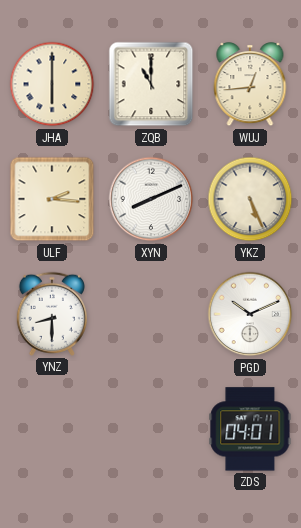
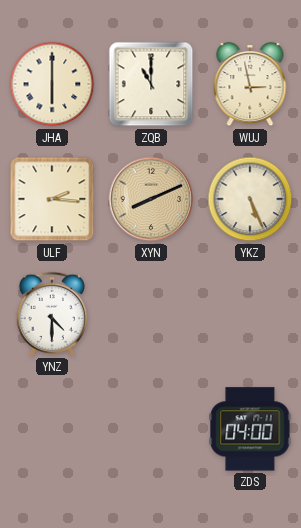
WUJ: 12:44 -> 2:58 (250, 85)
XYN dial: white -> champagne (151, 199)
YNZ: 8:30 -> 4:30 (52, 314)
PGD: 10:11 -> none (250, 314)
ZDS: 04:01 -> 04:00 (250, 429)
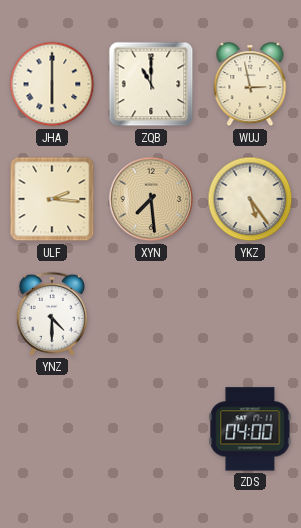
XYN: 8:11 -> 7:29 (151, 199)
YKZ: 5:26 -> 5:24 (250, 199)
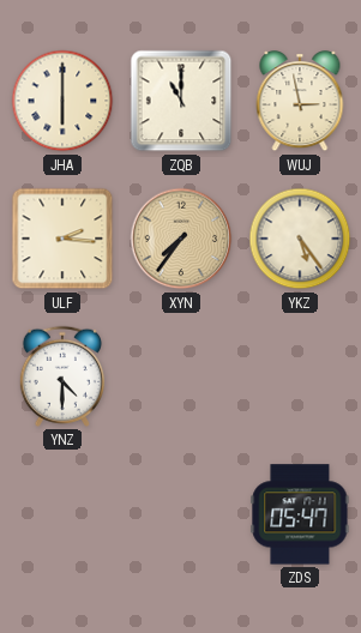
XYN: 7:29 -> 7:36 (181, 239)
ZDS: 04:00 -> 05:47 (300, 514)
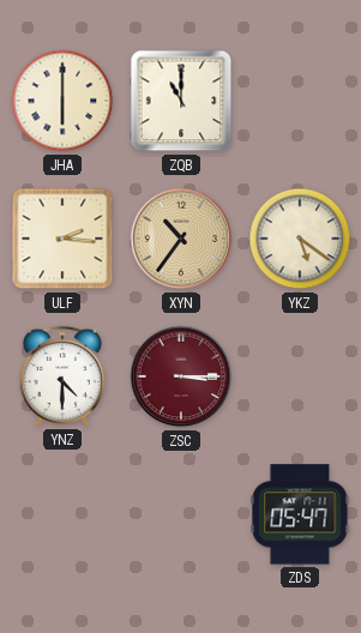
WUJ: 2:58 -> none (300, 102)
XYN: 7:36 -> 10:36 (181, 239)
YKZ: 5:24 -> 5:21 (300, 239)
ZSC: none -> 3:15 (181, 376)
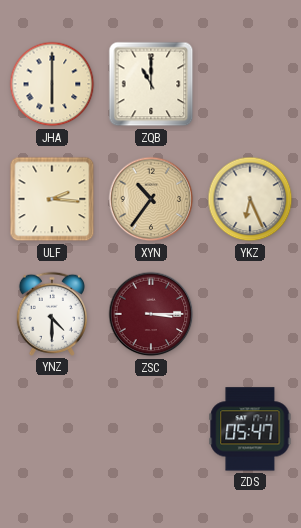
YKZ: 5:21 -> 6:26 (250, 199)
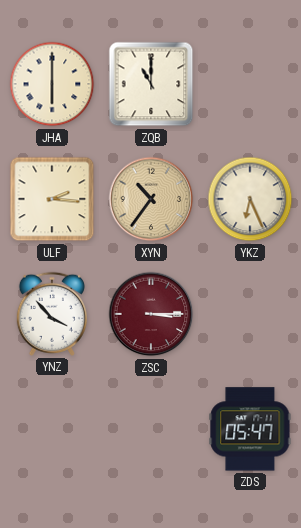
YNZ: 4:30 -> 3:53 (52, 314)
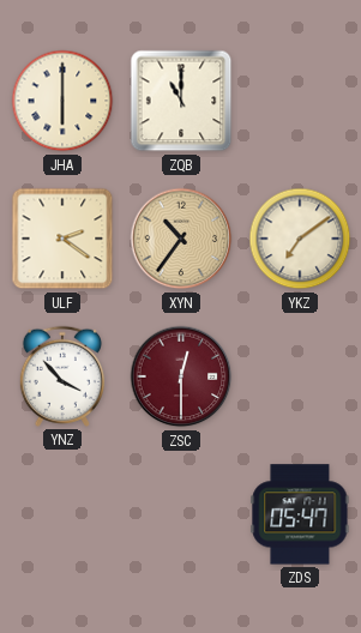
ULF: 2:16 -> 2:21 (62, 239)
YKZ: 6:26 -> 7:09 (300, 239)
ZSC: 3:15 -> 12:30 (181, 376)
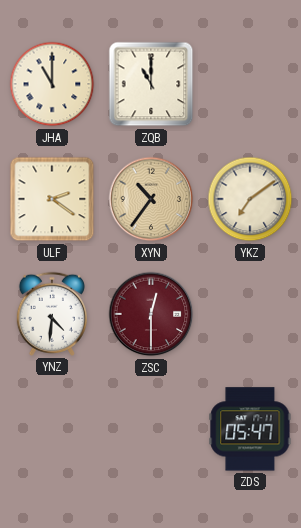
JHA: 6:00 -> 11:00 (52, 84)
YNZ: 3:53 -> 4:31 (52, 314)
